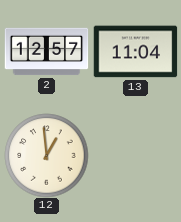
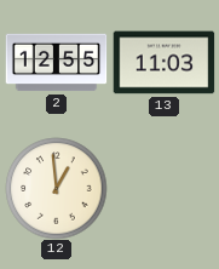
2: 12:57 -> 12:55 (56, 63)
13: 11:04 -> 11:03 (163, 63)
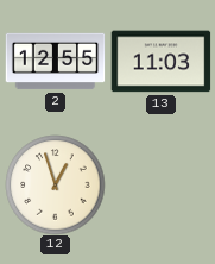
12: 12:59 -> 12:57 (55, 184)
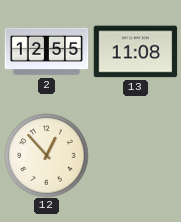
13: 11:03 -> 11:08 (135, 52)
12: 12:57 -> 12:53 (46, 155)
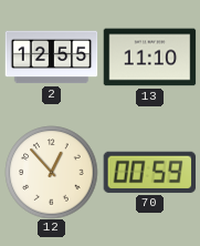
13: 11:08 -> 11:10 (149, 58)
70: none -> 00:59 (149, 172)
